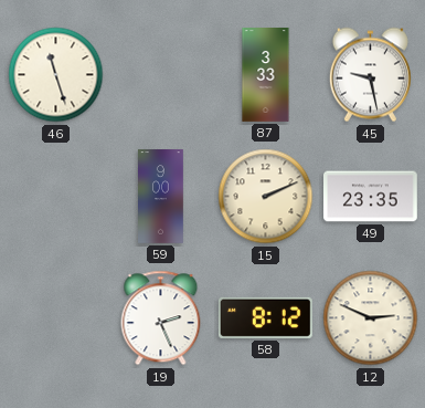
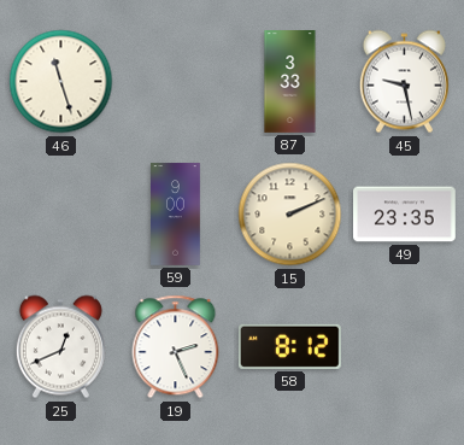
25: none -> 12:41 (60, 347)
12: 2:49 -> none (371, 318)
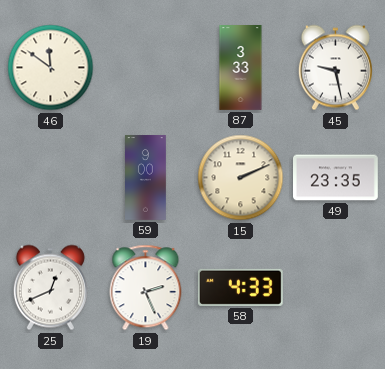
46: 11:27 -> 11:51 (51, 68)
58: 8:12 -> 4:33 (240, 287)
